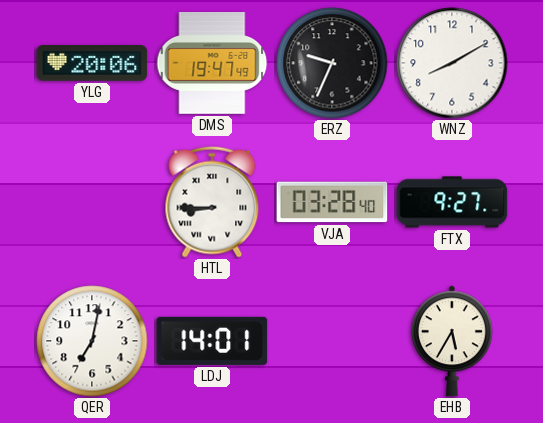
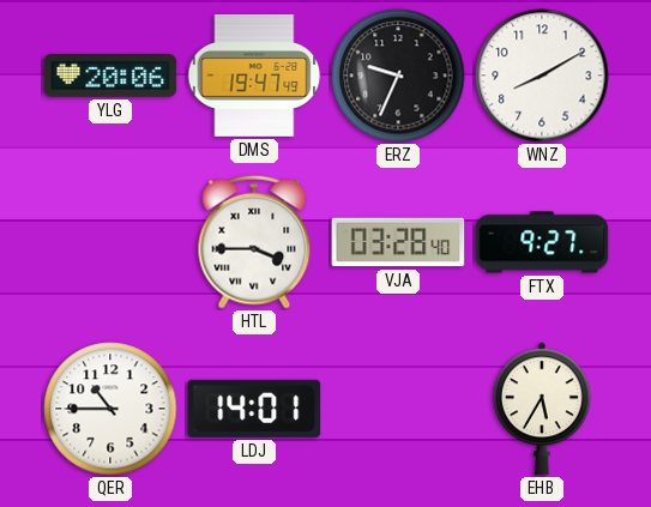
HTL: 8:45 -> 3:45 (254, 242)
QER: 7:02 -> 10:45 (110, 409)
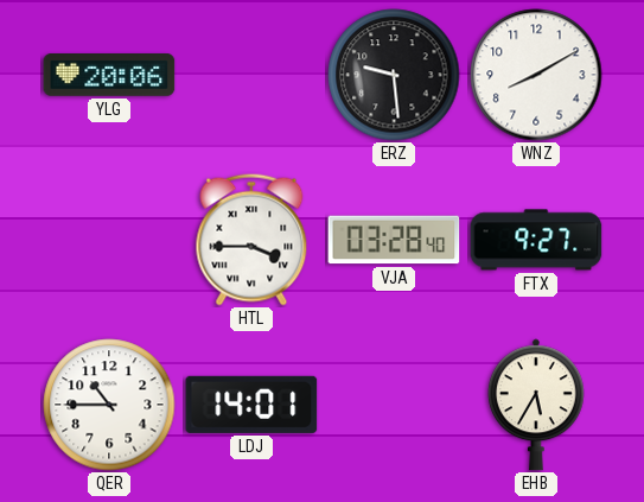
DMS: 19:47 -> none (254, 77)
ERZ: 9:34 -> 9:29 (394, 75)
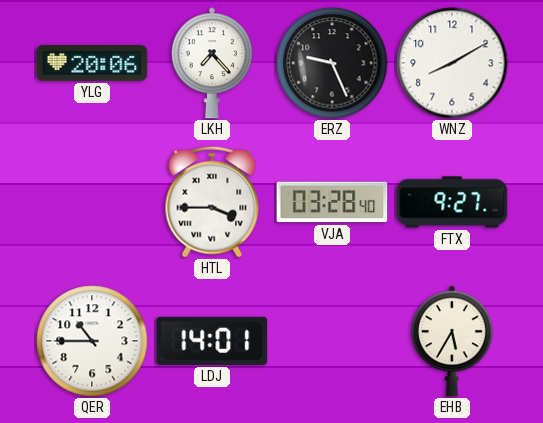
LKH: none -> 7:23 (212, 63)
ERZ: 9:29 -> 9:26 (332, 63)
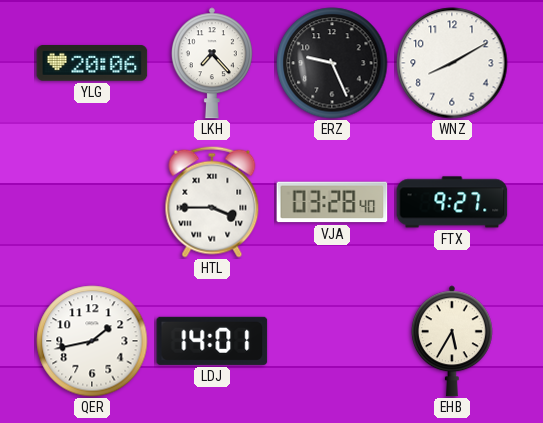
QER: 10:45 -> 1:43 (92, 341)
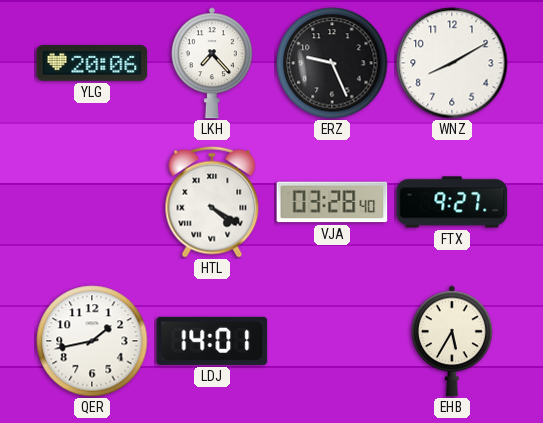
HTL: 3:45 -> 4:20 (212, 202)
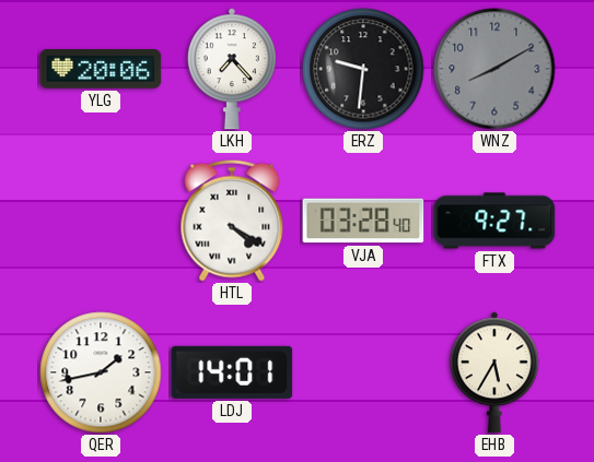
ERZ: 9:26 -> 9:31 (363, 69)
WNZ dial: white -> grey (494, 69)
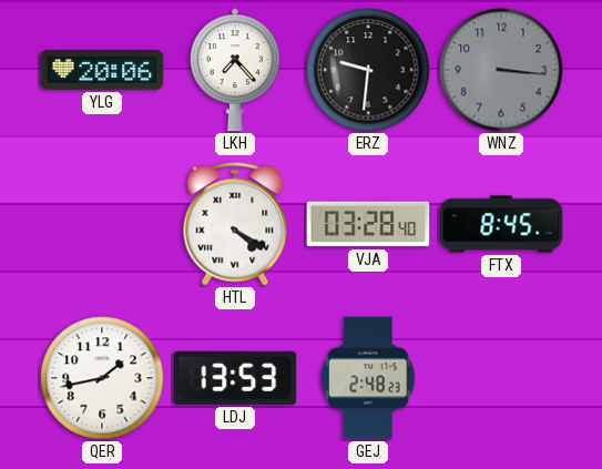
WNZ: 8:10 -> 3:16 (501, 70)
FTX: 9:27 -> 8:45 (501, 224)
LDJ: 14:01 -> 13:53 (235, 378)
GEJ: none -> 2:48 (369, 378)
EHB: 5:35 -> none (494, 372)
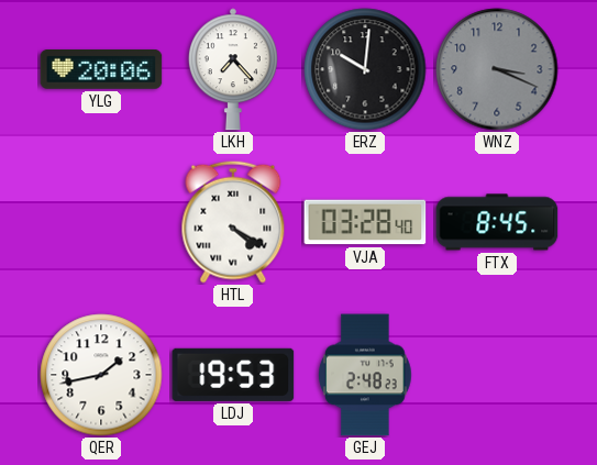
ERZ: 9:31 -> 10:01 (365, 69)
WNZ: 3:16 -> 3:19 (497, 69)
LDJ: 13:53 -> 19:53 (233, 375)
